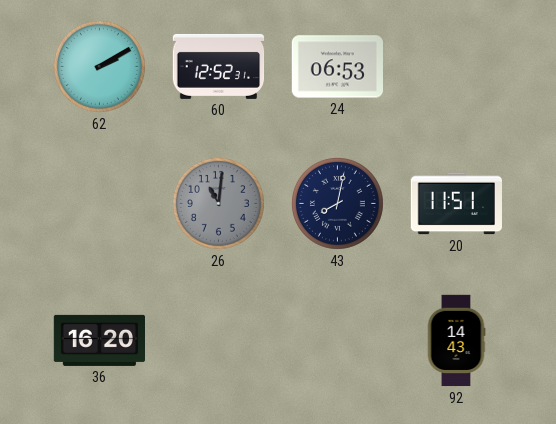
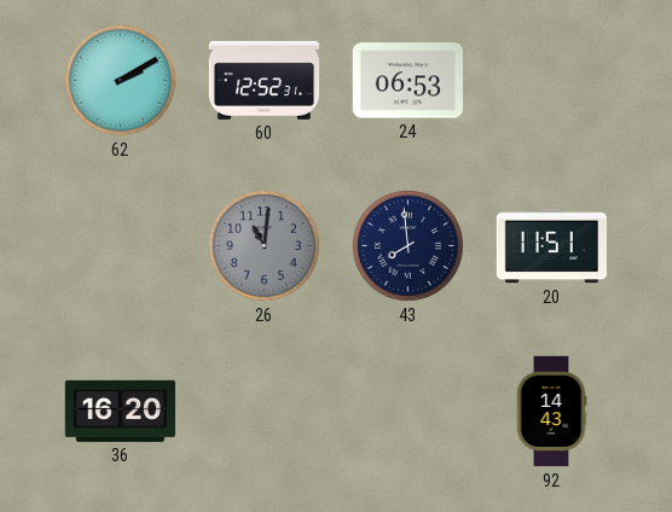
43: 8:02 -> 7:59 (407, 245)
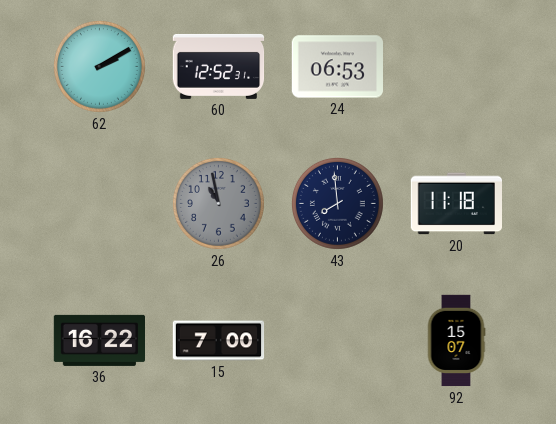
26: 11:01 -> 10:58 (218, 203)
20: 11:51 -> 11:18 (456, 204)
36: 16:20 -> 16:22 (99, 340)
15: none -> 7:00 (219, 341)
92: 14:43 -> 15:07 (456, 341)
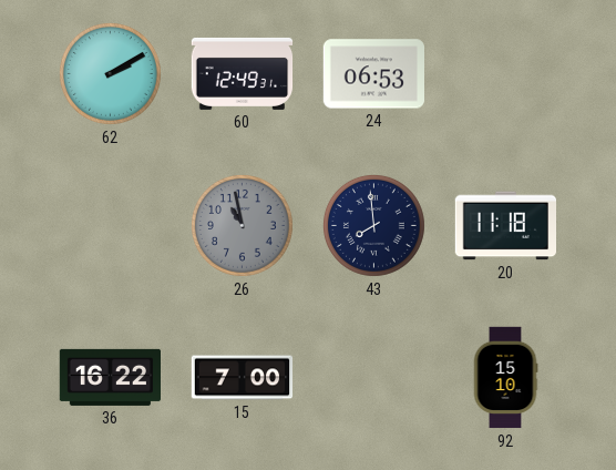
60: 12:52 -> 12:49 (243, 73)
92: 15:07 -> 15:10 (505, 378)
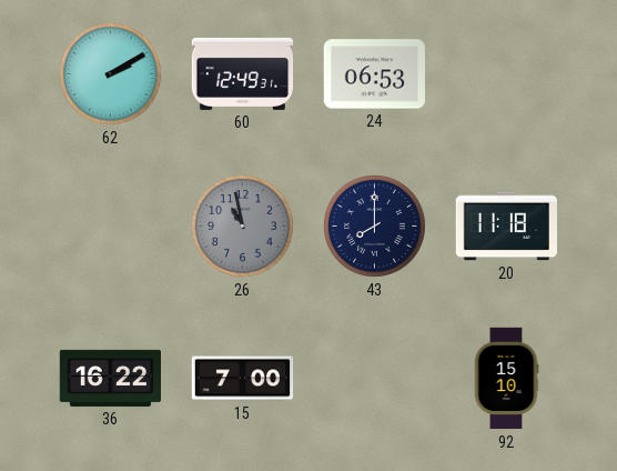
43: 7:59 -> 8:00 (374, 226)
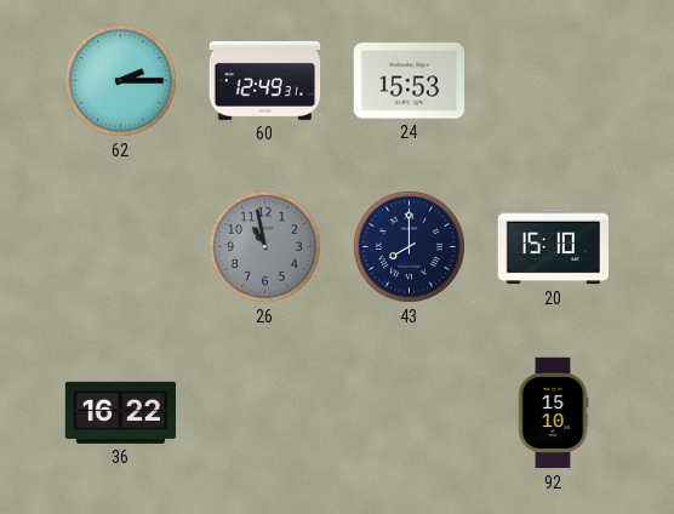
62: 2:10 -> 2:15 (120, 80)
24: 06:53 -> 15:53 (409, 81)
20: 11:18 -> 15:10 (553, 247)
15: 7:00 -> none (243, 379)
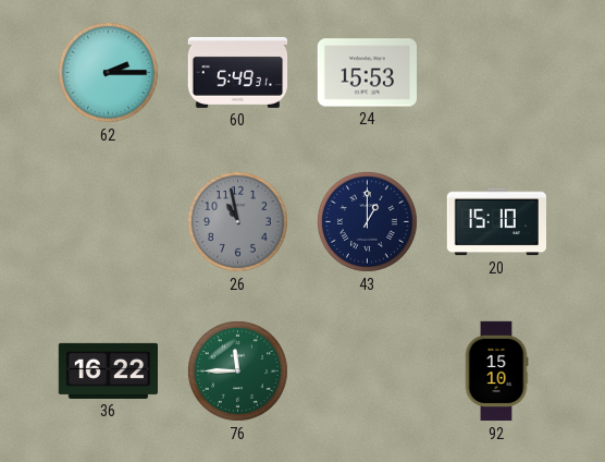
60: 12:49 -> 5:49 (238, 72)
43: 8:00 -> 1:00 (367, 221)
76: none -> 11:45 (237, 370)
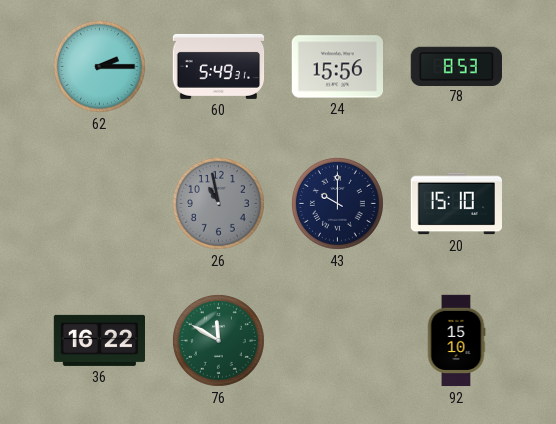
24: 15:53 -> 15:56 (337, 67)
78: none -> 8:53 (456, 66)
43: 1:00 -> 10:00 (337, 203)
76: 11:45 -> 11:50 (218, 340)
